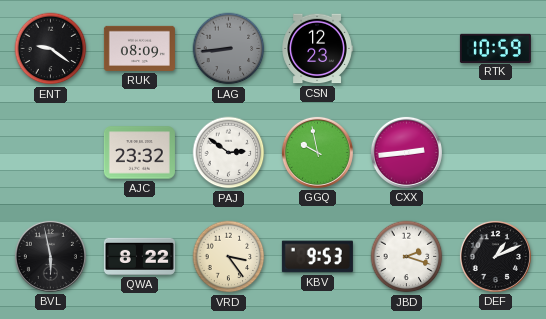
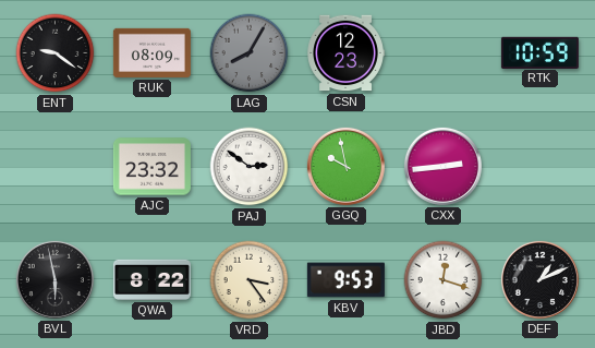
LAG: 8:44 -> 8:05 (250, 53)
JBD: 2:18 -> 12:18 (444, 280)
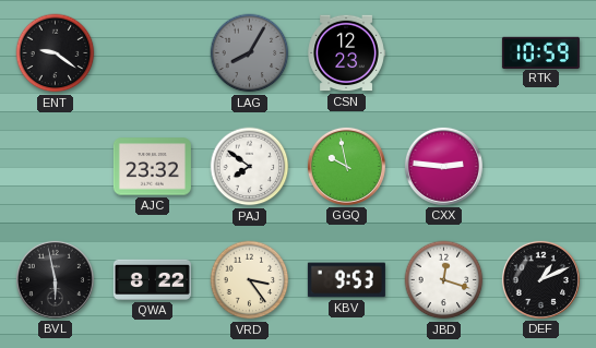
RUK: 08:09 -> none (151, 52)
PAJ: 2:51 -> 7:51 (250, 167)
CXX: 2:44 -> 2:46 (443, 166)
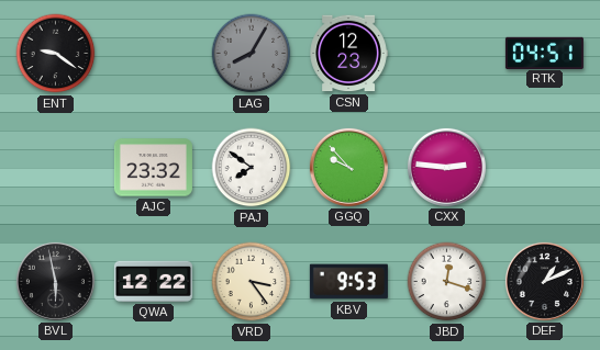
RTK: 10:59 -> 04:51 (544, 53)
GGQ: 9:58 -> 9:53 (348, 167)
QWA: 8:22 -> 12:22 (153, 281)
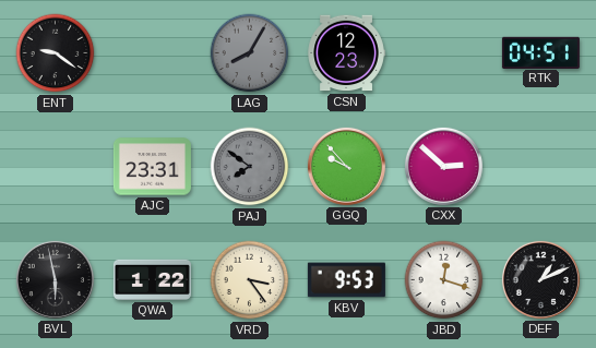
AJC: 23:32 -> 23:31 (152, 167)
PAJ dial: white -> grey (250, 167)
CXX: 2:46 -> 2:52 (443, 166)
QWA: 12:22 -> 1:22 (152, 279)
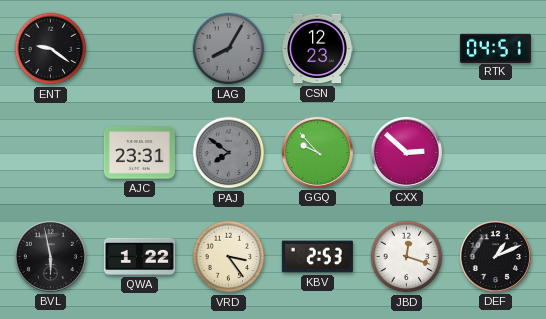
KBV: 9:53 -> 2:53 (317, 257)
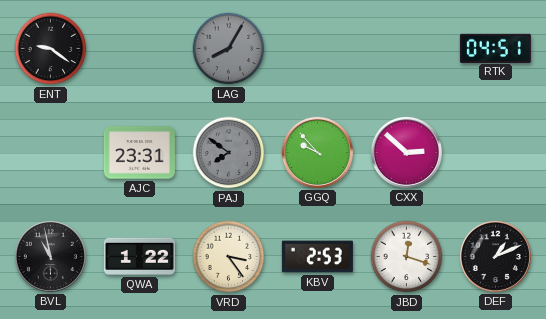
CSN: 12:23 -> none (317, 49)
BVL: 5:58 -> 10:58 (50, 256)
